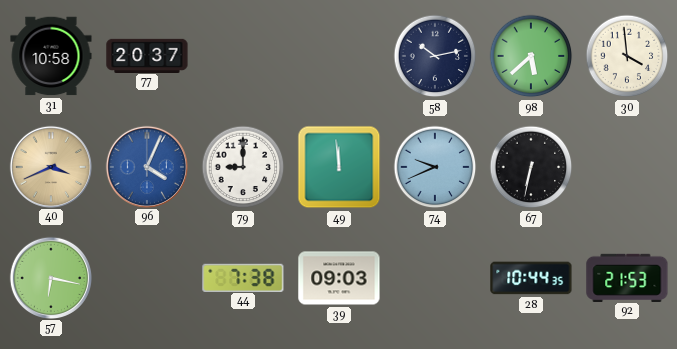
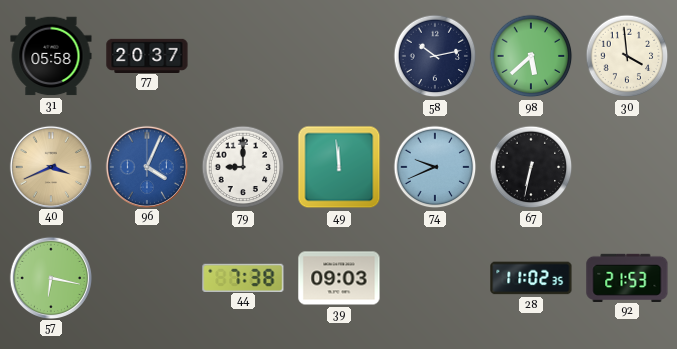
31: 10:58 -> 05:58 (51, 56)
28: 10:44 -> 11:02 (531, 278)
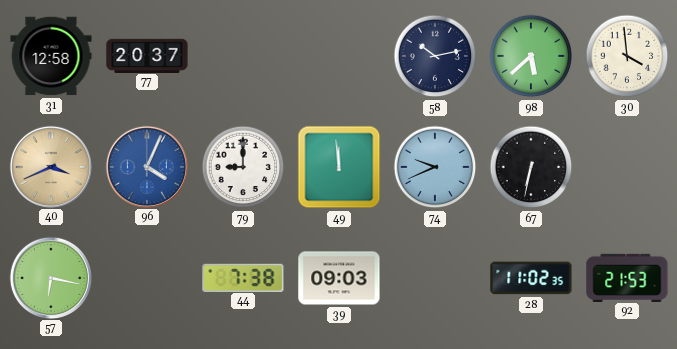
31: 05:58 -> 12:58 (51, 56)
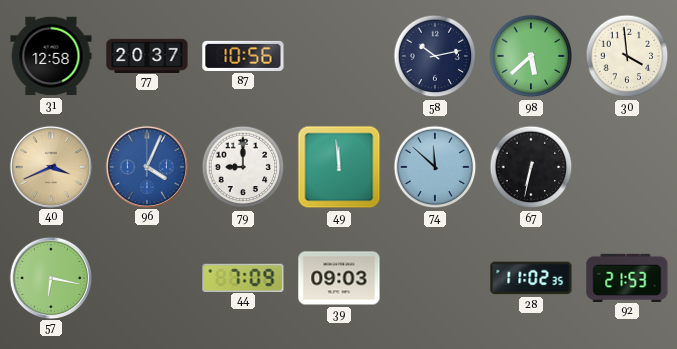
87: none -> 10:56 (243, 56)
74: 9:41 -> 11:52 (435, 167)
44: 7:38 -> 7:09 (243, 277)
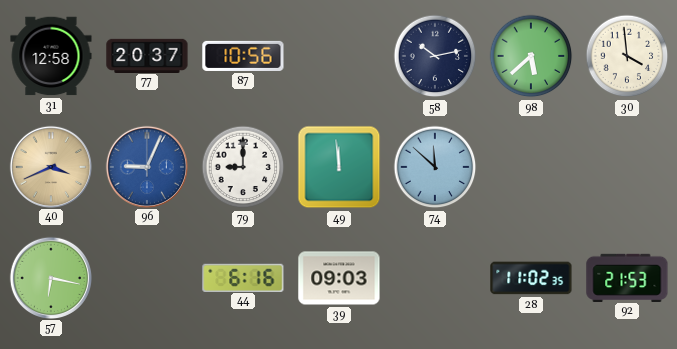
96: 4:04 -> 9:04 (146, 166)
67: 6:32 -> none (531, 167)
44: 7:09 -> 6:16 (243, 277)
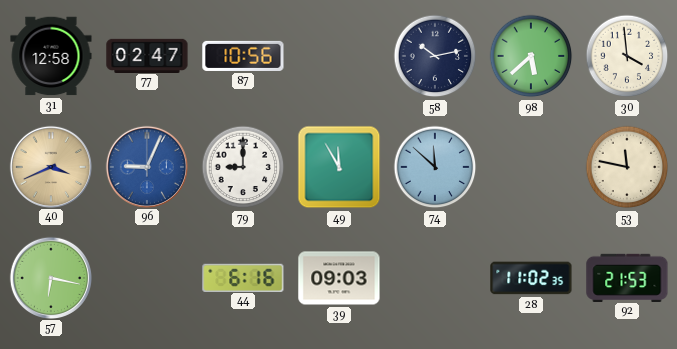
77: 20:37 -> 02:47 (147, 55)
49: 11:59 -> 11:55 (339, 167)
53: none -> 11:47 (627, 167)
